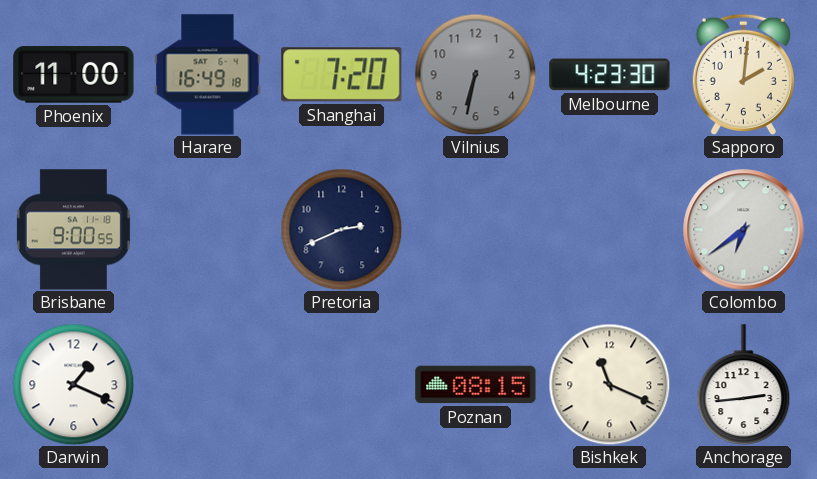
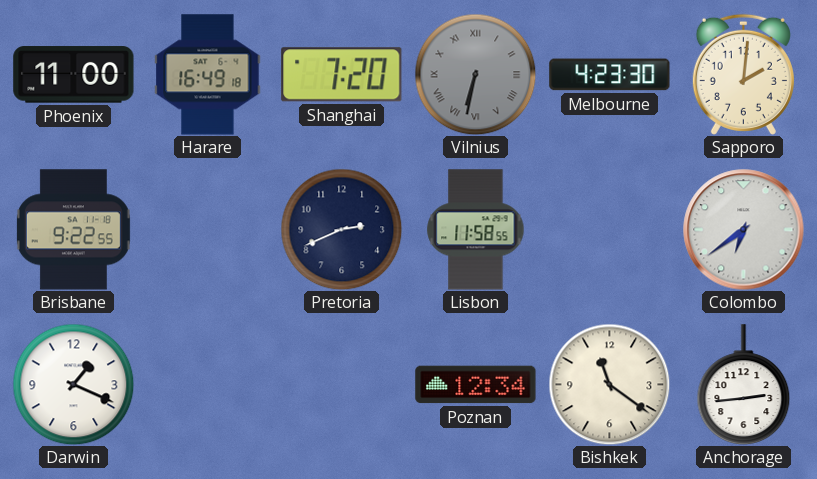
Vilnius numerals: Arabic -> Roman (475, 74)
Brisbane: 9:00 -> 9:22 (73, 230)
Lisbon: none -> 11:58 (476, 230)
Poznan: 08:15 -> 12:34 (476, 385)
Bishkek: 11:19 -> 11:21 (609, 384)
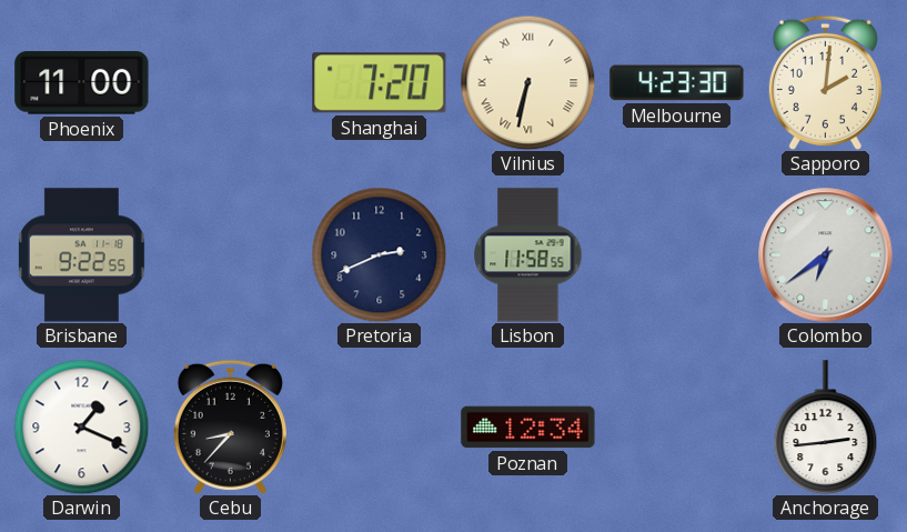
Harare: 16:49 -> none (208, 75)
Vilnius dial: grey -> cream (527, 82)
Cebu: none -> 8:37 (230, 426)
Bishkek: 11:21 -> none (609, 384)
